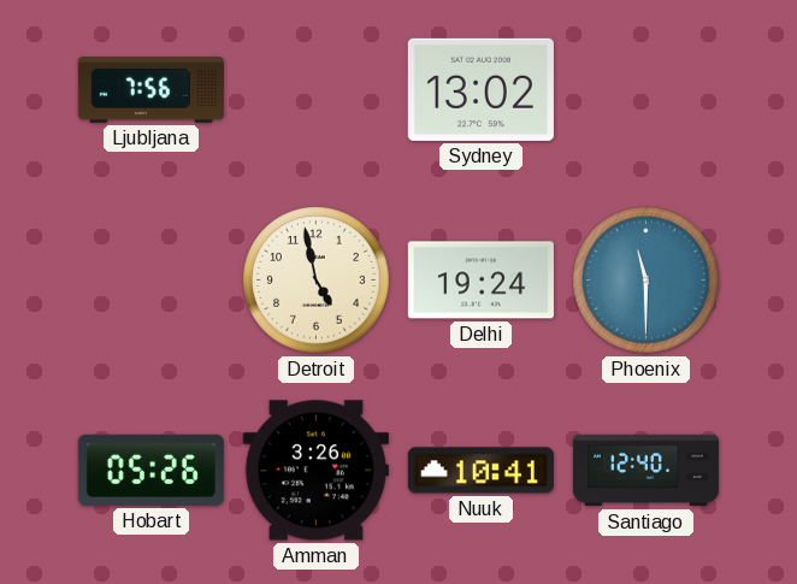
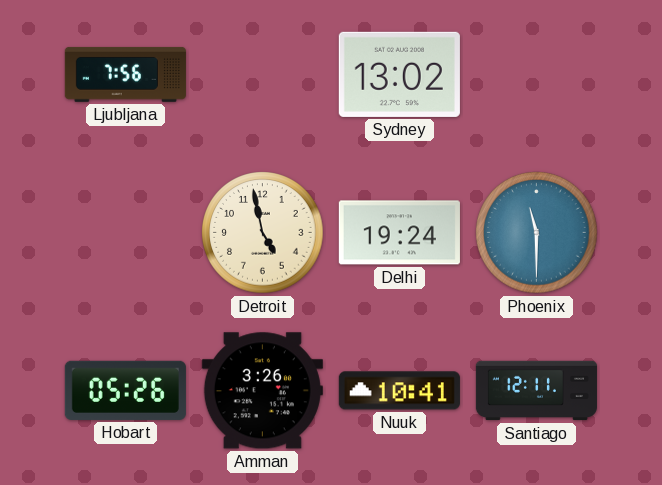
Santiago: 12:40 -> 12:11 (536, 391)
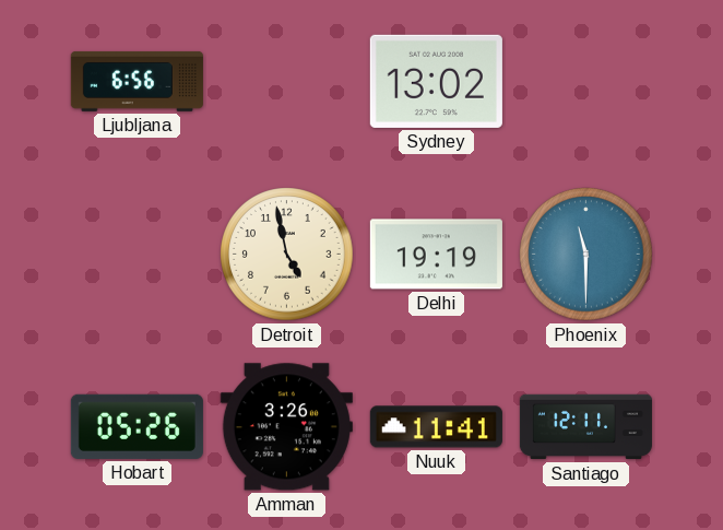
Ljubljana: 7:56 -> 6:56 (137, 81)
Delhi: 19:24 -> 19:19 (436, 255)
Nuuk: 10:41 -> 11:41 (436, 427)
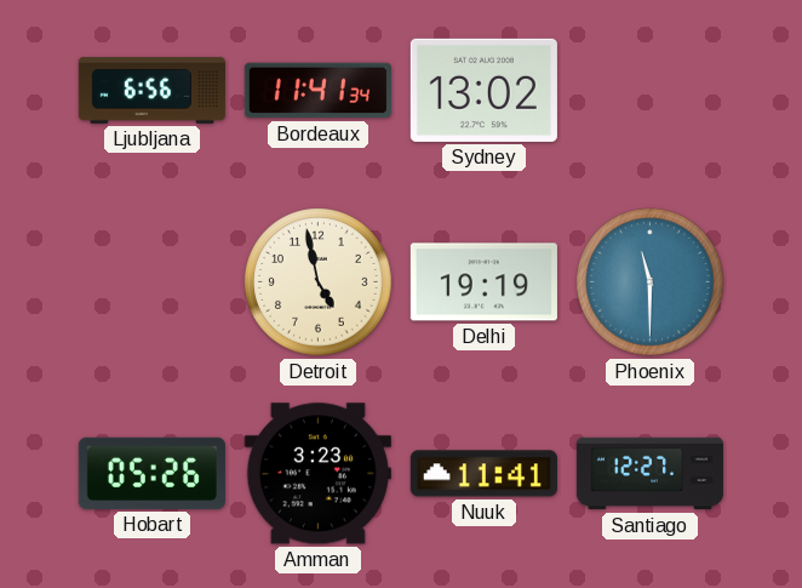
Bordeaux: none -> 11:41 (317, 91)
Amman: 3:26 -> 3:23 (317, 474)
Santiago: 12:11 -> 12:27 (649, 474)
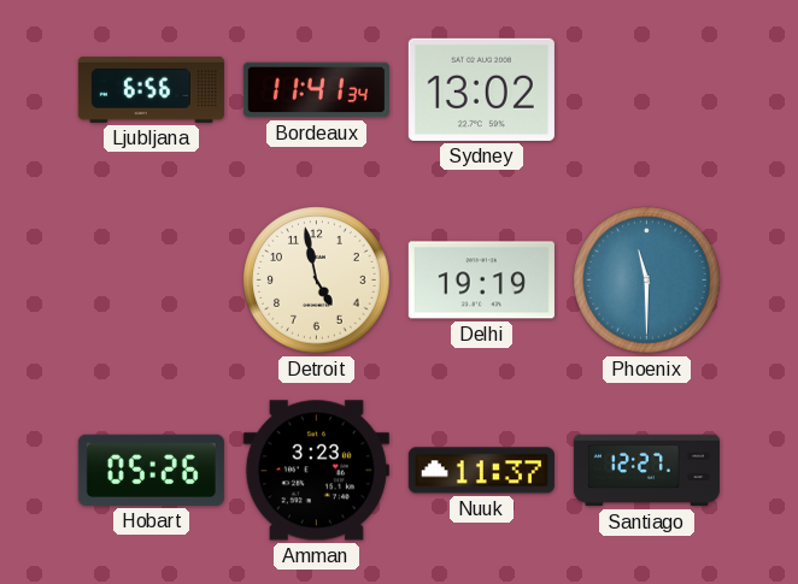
Nuuk: 11:41 -> 11:37 (481, 471)
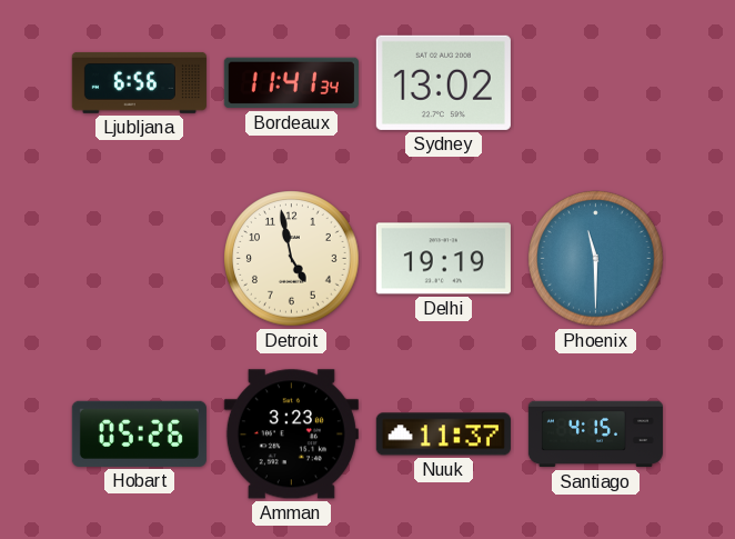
Santiago: 12:27 -> 4:15 (595, 435)
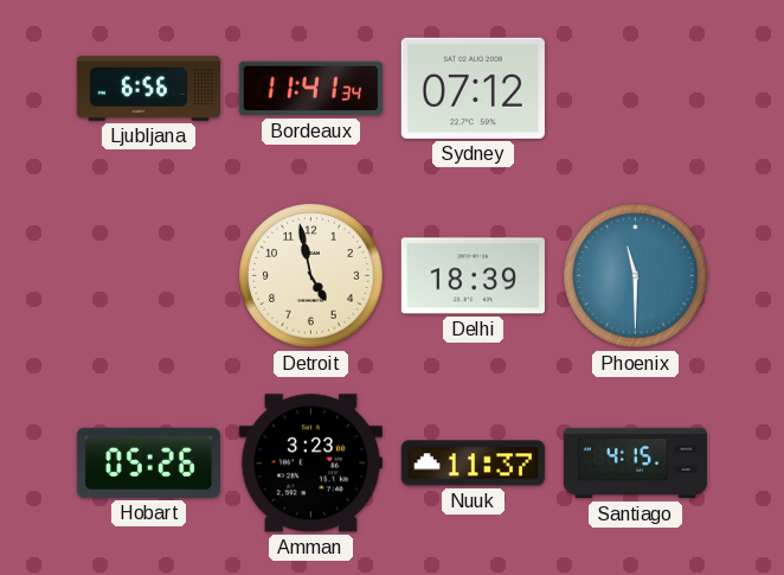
Sydney: 13:02 -> 07:12 (473, 88)
Delhi: 19:19 -> 18:39 (473, 276)
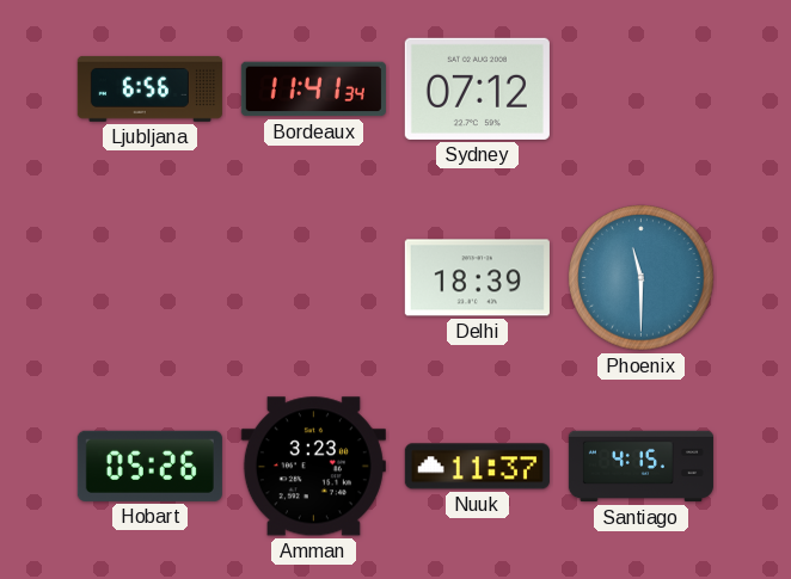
Detroit: 4:58 -> none (311, 276)
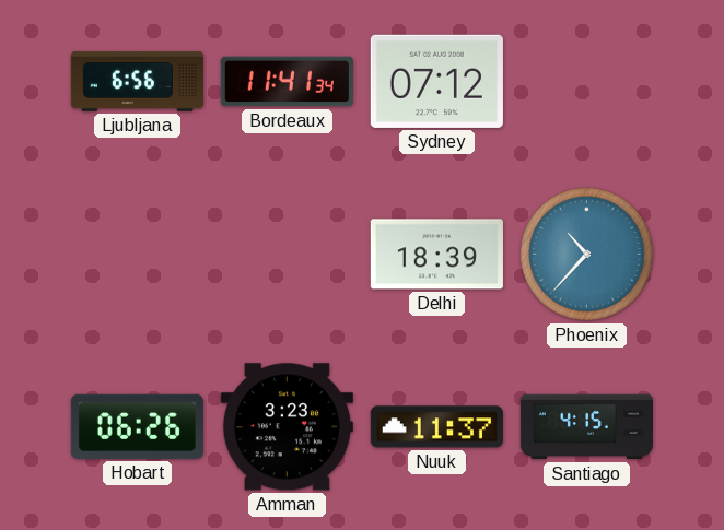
Phoenix: 11:30 -> 10:37 (587, 255)
Hobart: 05:26 -> 06:26 (137, 426)
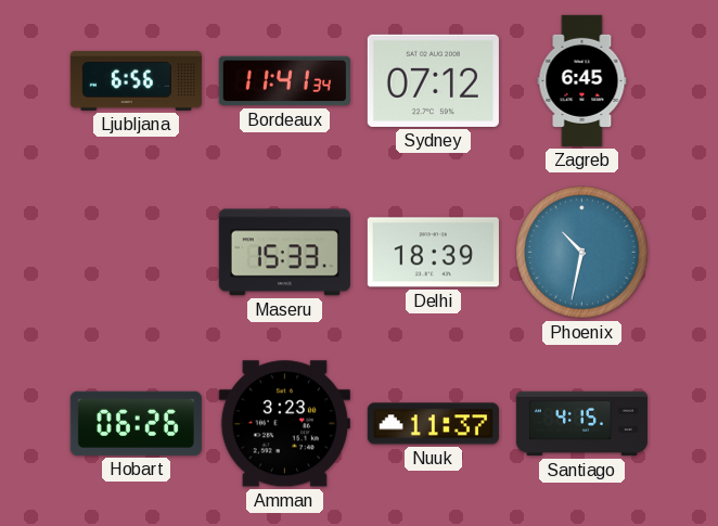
Zagreb: none -> 6:45 (582, 80)
Maseru: none -> 15:33 (284, 253)
Phoenix: 10:37 -> 10:32 (582, 253)
